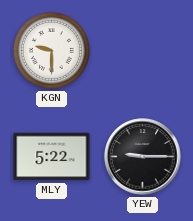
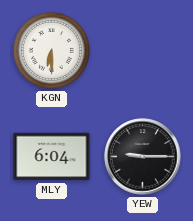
KGN: 9:30 -> 6:30 (51, 50)
MLY: 5:22 -> 6:04 (52, 157)
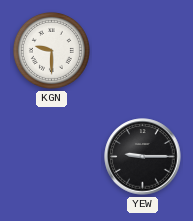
KGN: 6:30 -> 9:30 (51, 50)
MLY: 6:04 -> none (52, 157)
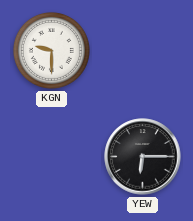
YEW: 9:15 -> 6:15 (143, 157)
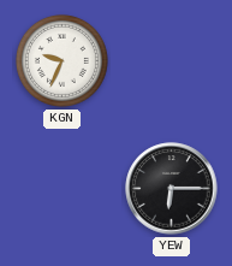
KGN: 9:30 -> 9:34 (61, 60)
